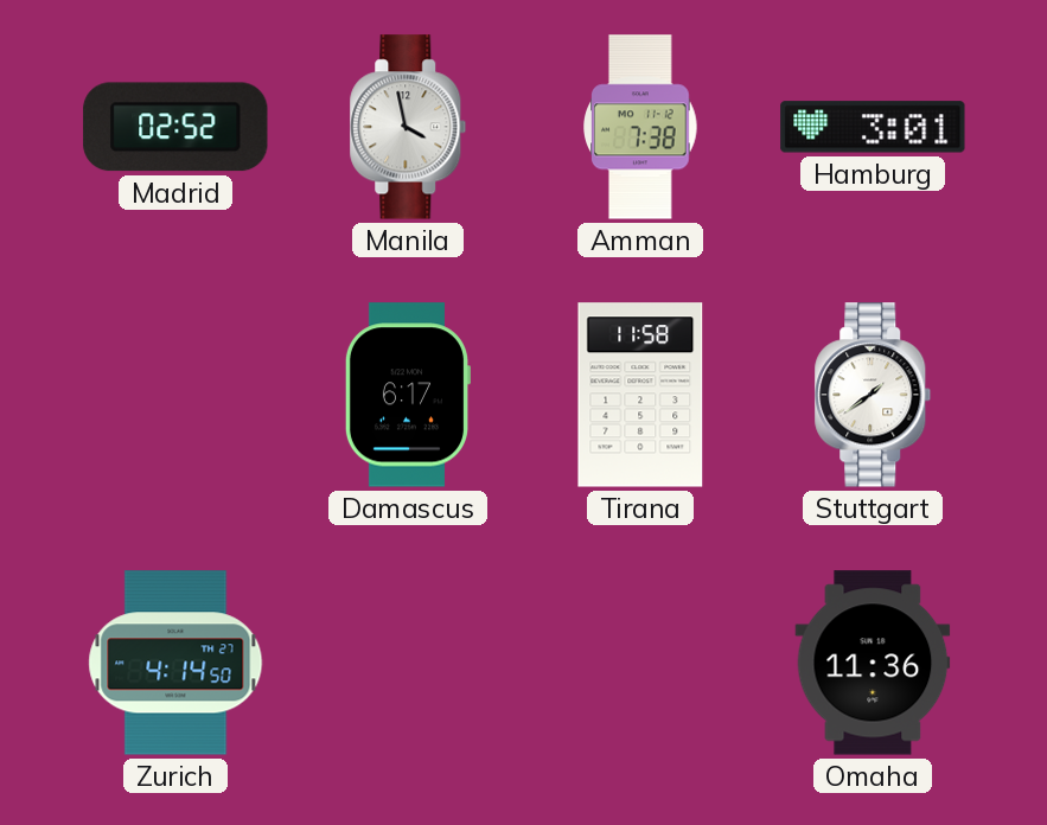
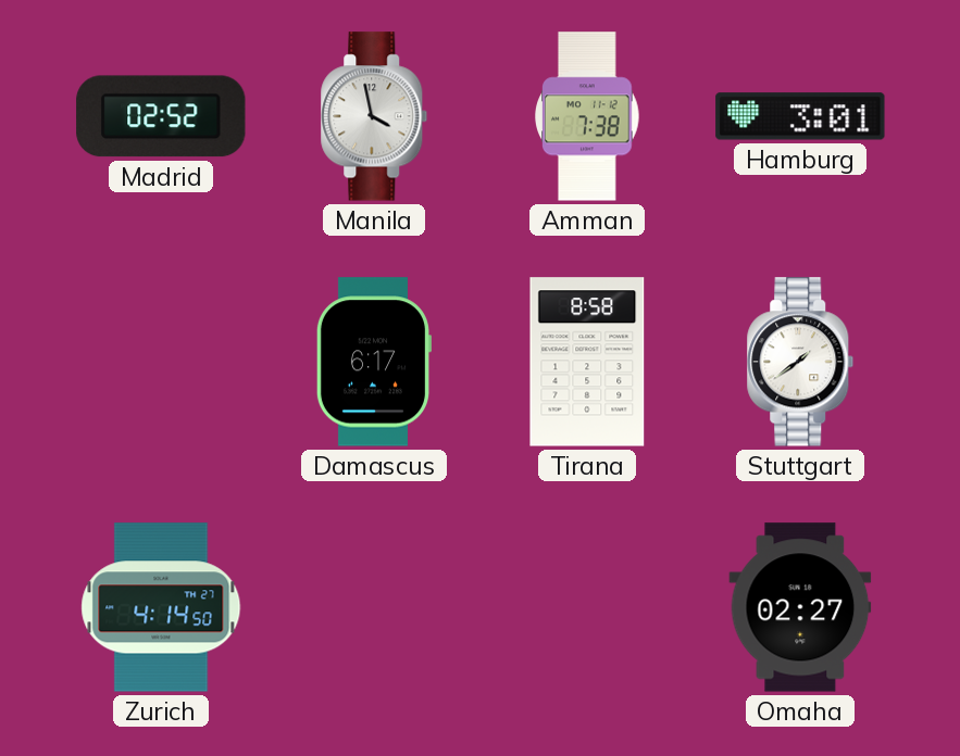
Tirana: 11:58 -> 8:58 (587, 362)
Omaha: 11:36 -> 02:27 (800, 607)
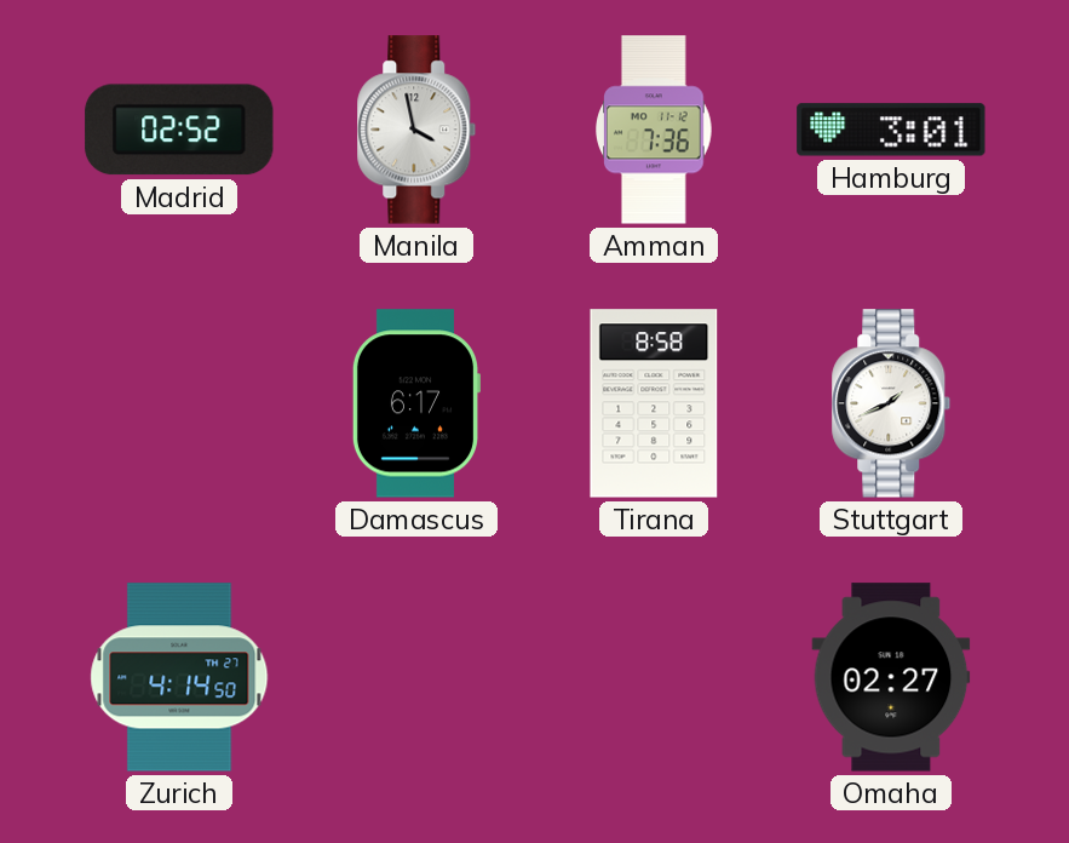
Amman: 7:38 -> 7:36 (654, 130)
Stuttgart: 1:39 -> 1:41 (891, 403)
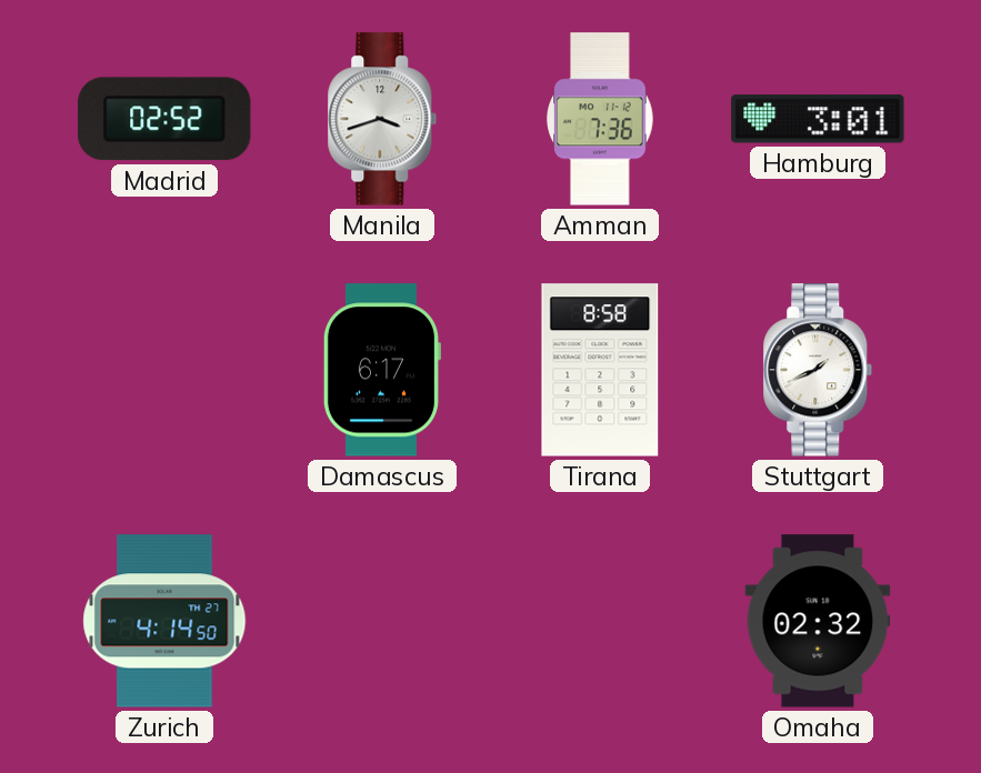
Manila: 3:58 -> 3:42 (382, 119)
Omaha: 02:27 -> 02:32 (818, 621)
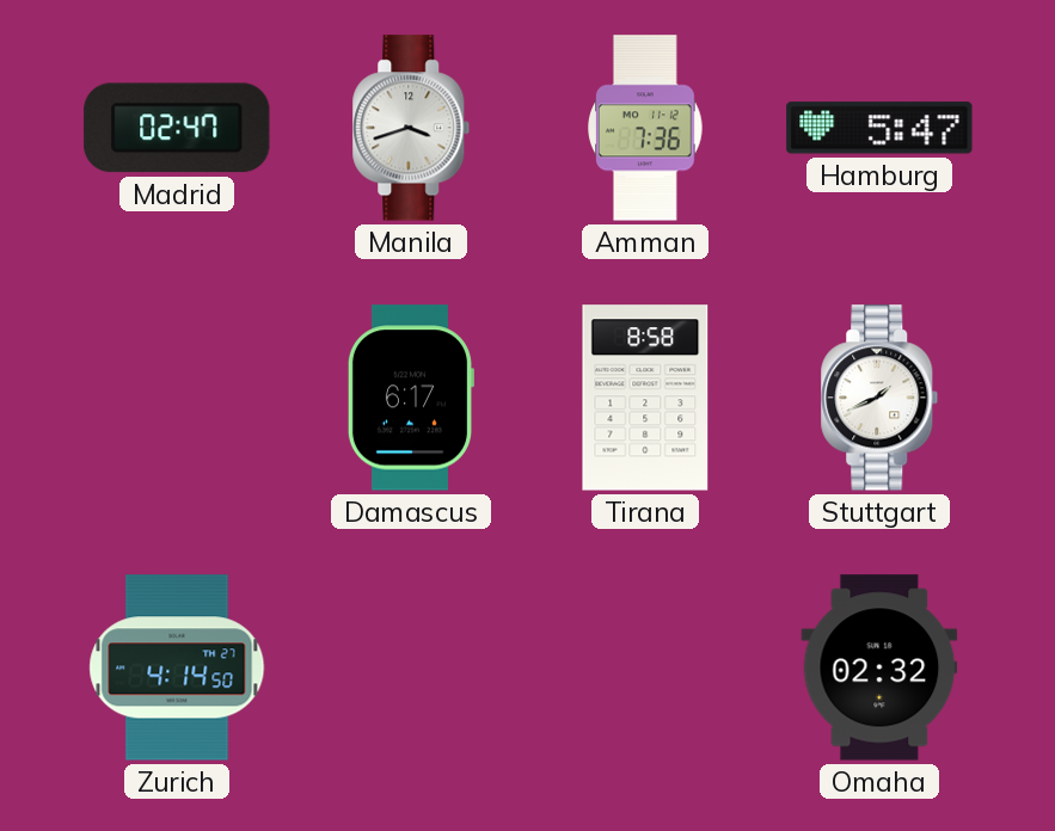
Madrid: 02:52 -> 02:47 (177, 128)
Hamburg: 3:01 -> 5:47 (879, 128)
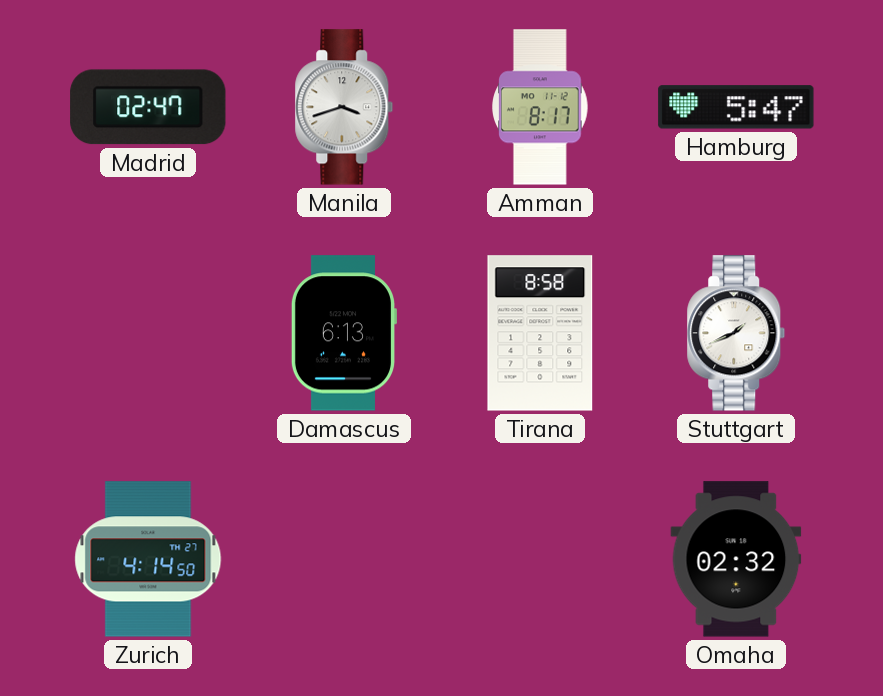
Amman: 7:36 -> 8:17 (540, 107)
Damascus: 6:17 -> 6:13 (343, 333)
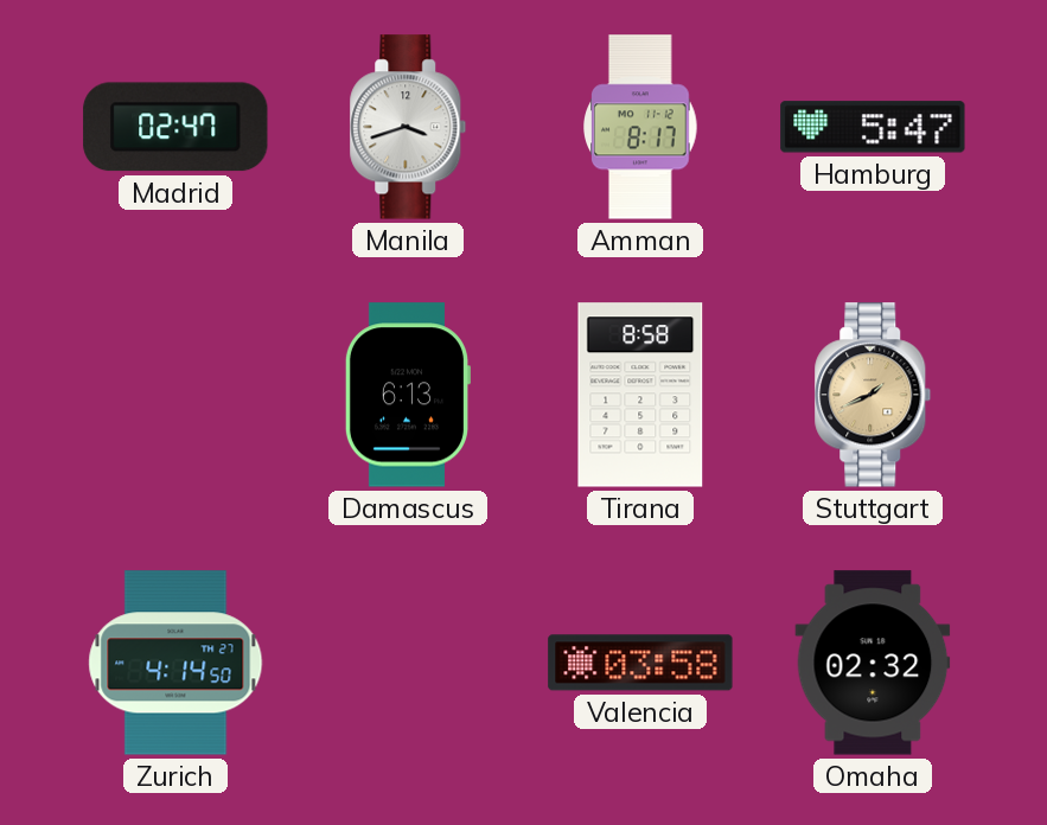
Stuttgart dial: white -> champagne (873, 395)
Valencia: none -> 03:58 (640, 663)
